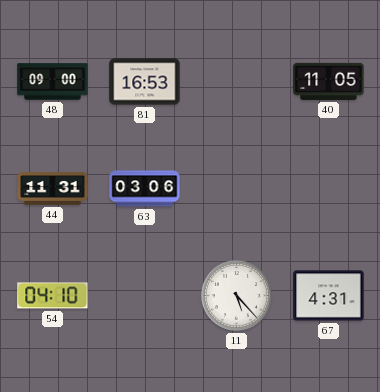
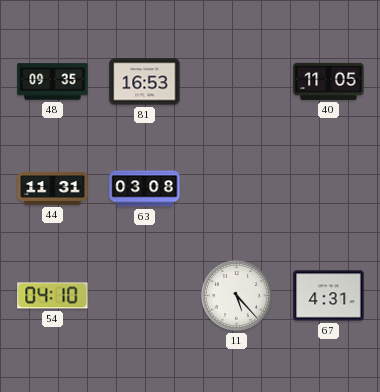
48: 09:00 -> 09:35 (53, 82)
63: 03:06 -> 03:08 (145, 189)
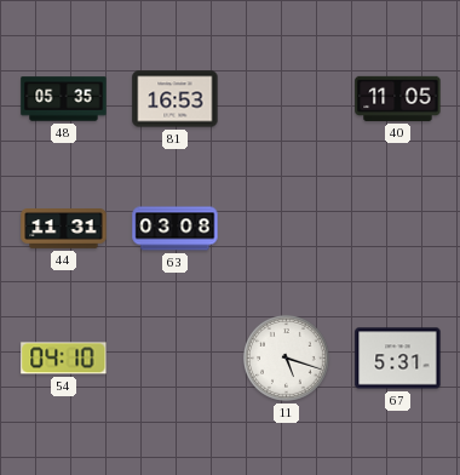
48: 09:35 -> 05:35 (64, 99)
11: 5:23 -> 5:18 (286, 357)
67: 4:31 -> 5:31 (398, 359)
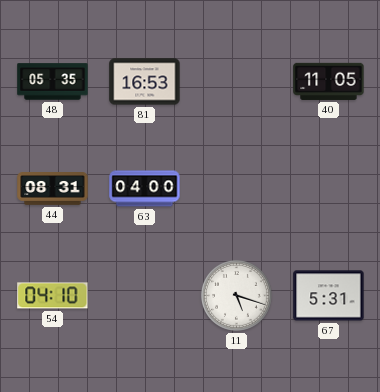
44: 11:31 -> 08:31 (53, 189)
63: 03:08 -> 04:00 (145, 189)
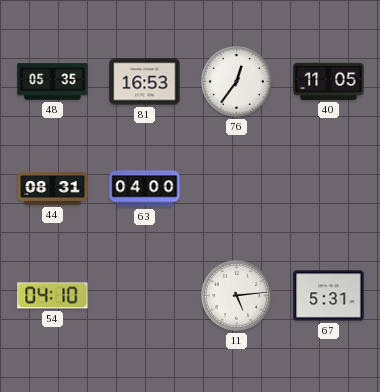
76: none -> 12:36 (236, 81)
11: 5:18 -> 5:14 (236, 295)
